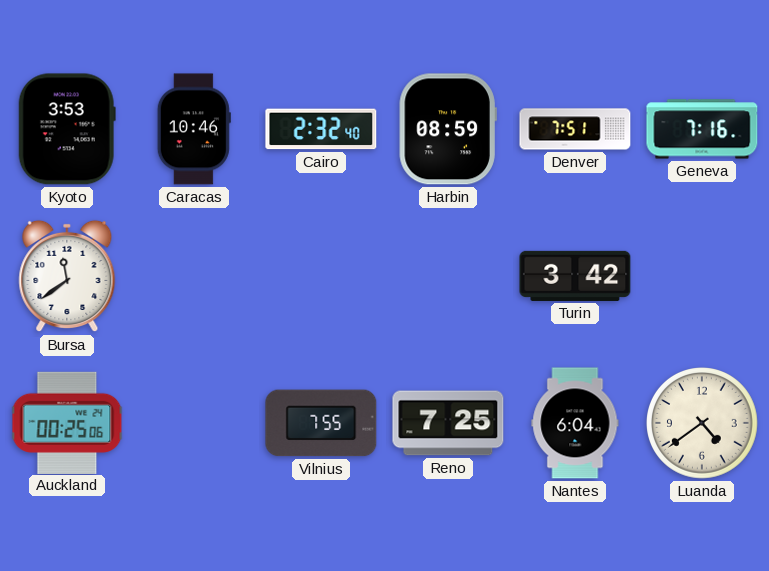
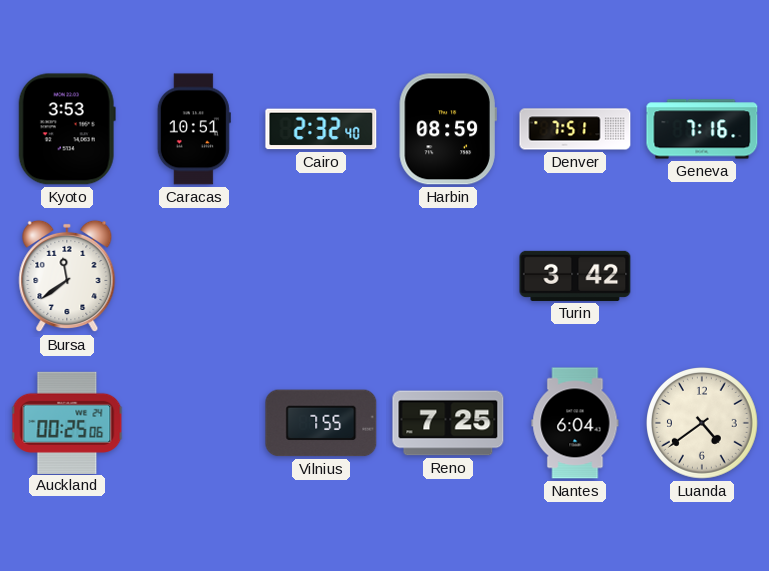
Caracas: 10:46 -> 10:51 (194, 129)
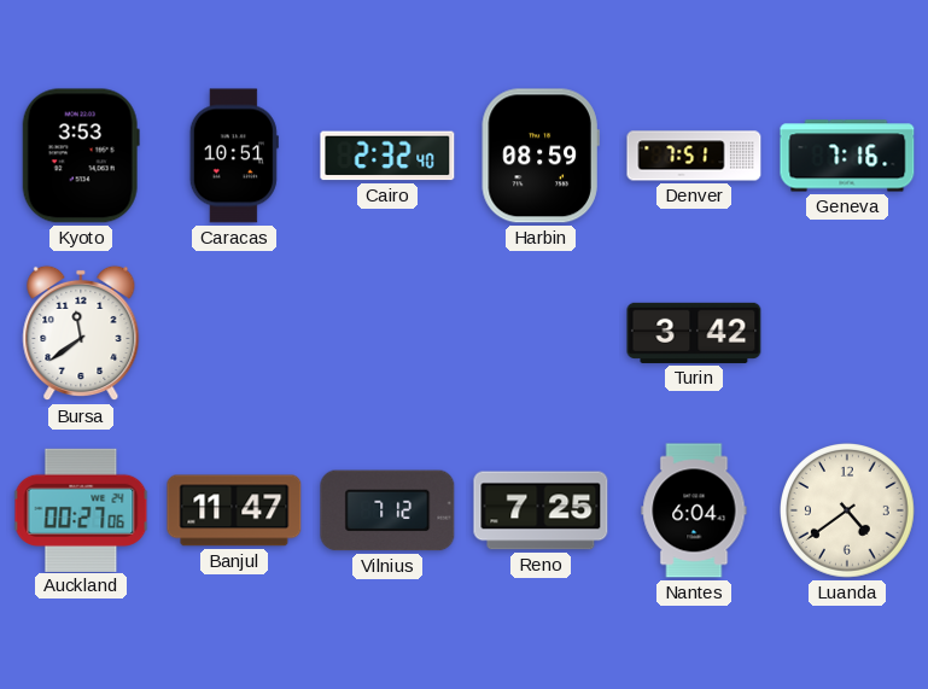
Auckland: 00:25 -> 00:27 (81, 509)
Banjul: none -> 11:47 (234, 510)
Vilnius: 7:55 -> 7:12 (387, 510)
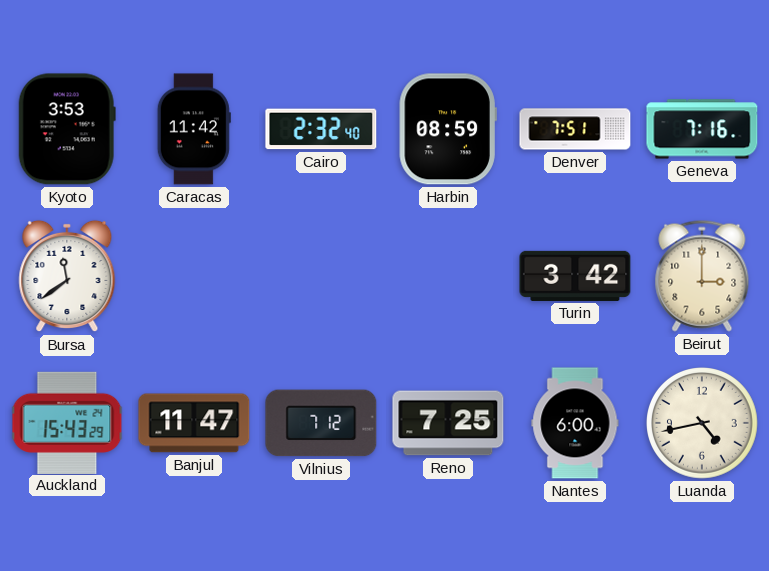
Caracas: 10:51 -> 11:42 (194, 129)
Beirut: none -> 3:00 (702, 276)
Auckland: 00:27 -> 15:43 (67, 422)
Nantes: 6:04 -> 6:00 (575, 423)
Luanda: 4:39 -> 4:43 (703, 424)
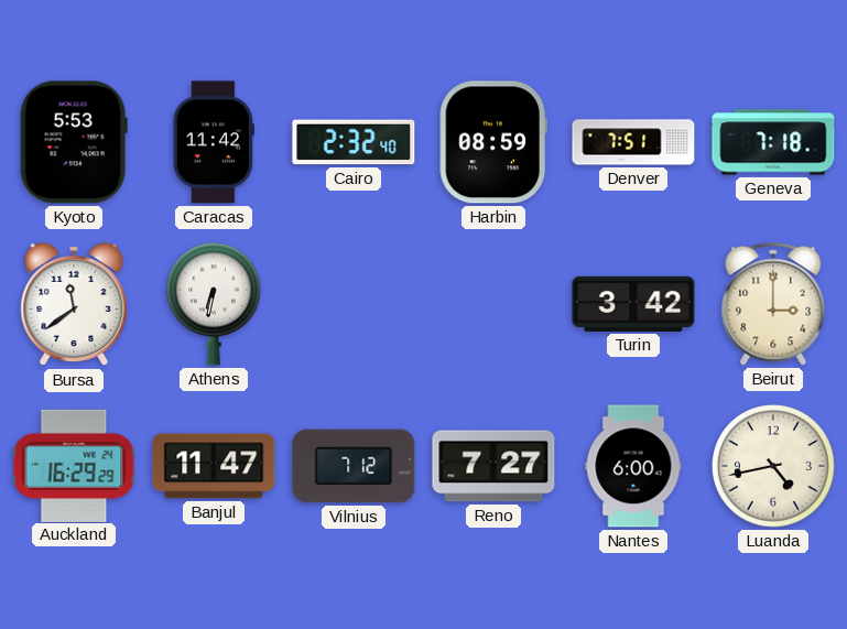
Kyoto: 3:53 -> 5:53 (74, 142)
Geneva: 7:16 -> 7:18 (773, 142)
Athens: none -> 6:32 (214, 304)
Auckland: 15:43 -> 16:29 (74, 465)
Reno: 7:25 -> 7:27 (493, 466)
